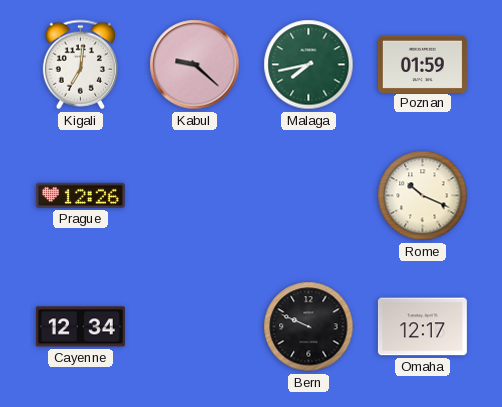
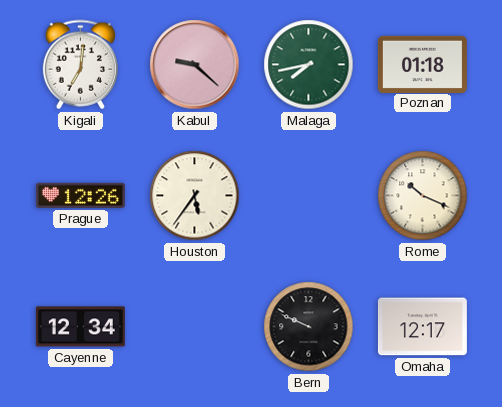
Poznan: 01:59 -> 01:18 (422, 64)
Houston: none -> 5:36 (195, 196)
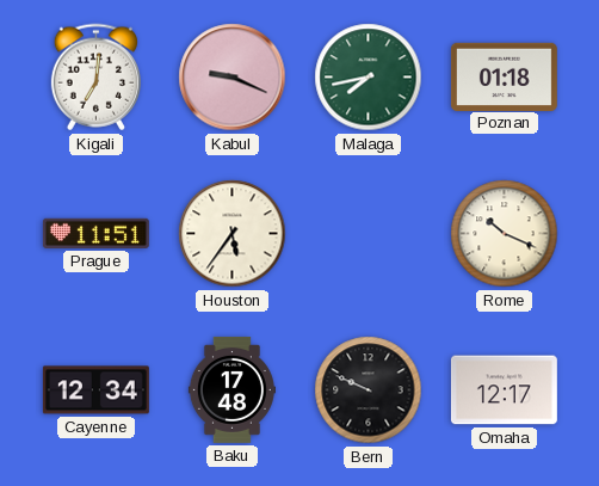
Kabul: 9:22 -> 9:19 (233, 78)
Prague: 12:26 -> 11:51 (95, 233)
Baku: none -> 17:48 (231, 389)
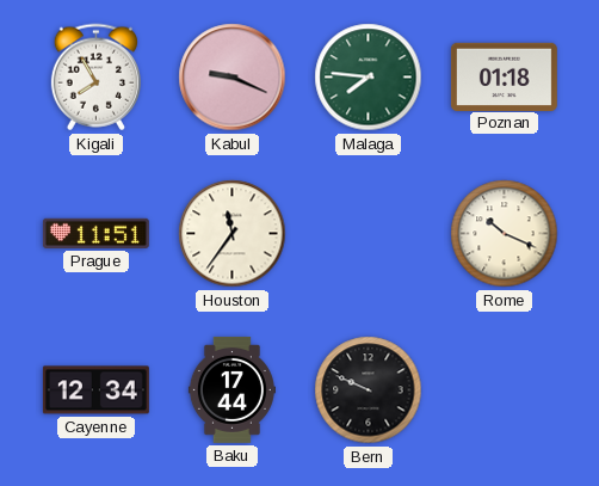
Kigali: 7:01 -> 7:55 (95, 78)
Malaga: 7:43 -> 7:46 (369, 78)
Houston: 5:36 -> 11:36 (233, 234)
Baku: 17:48 -> 17:44 (231, 389)
Omaha: 12:17 -> none (504, 390)
